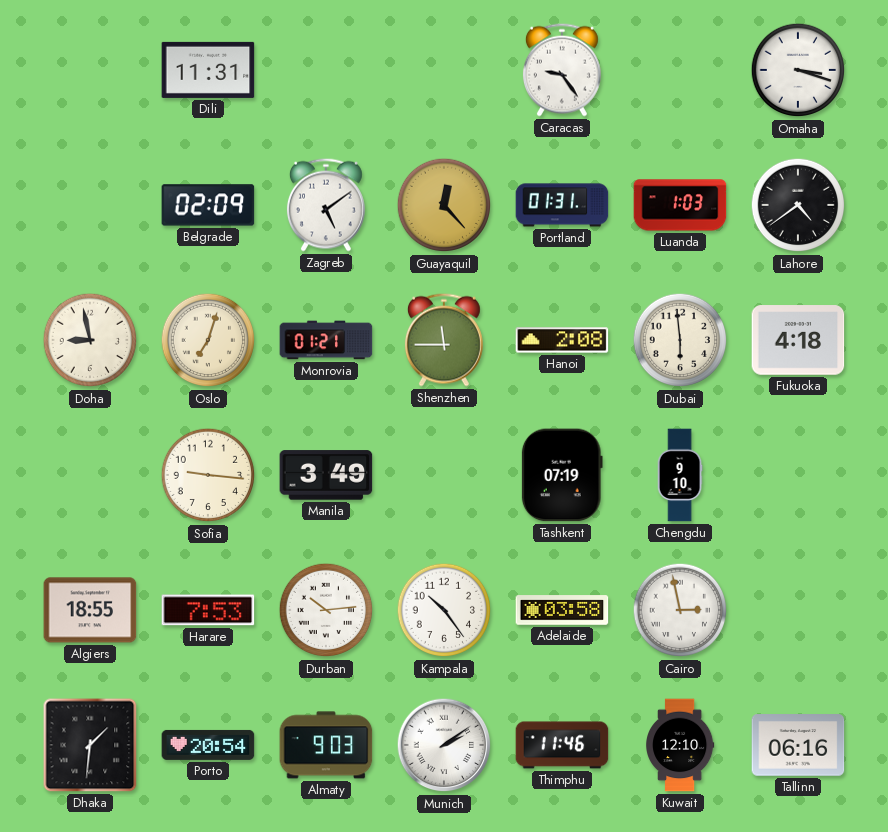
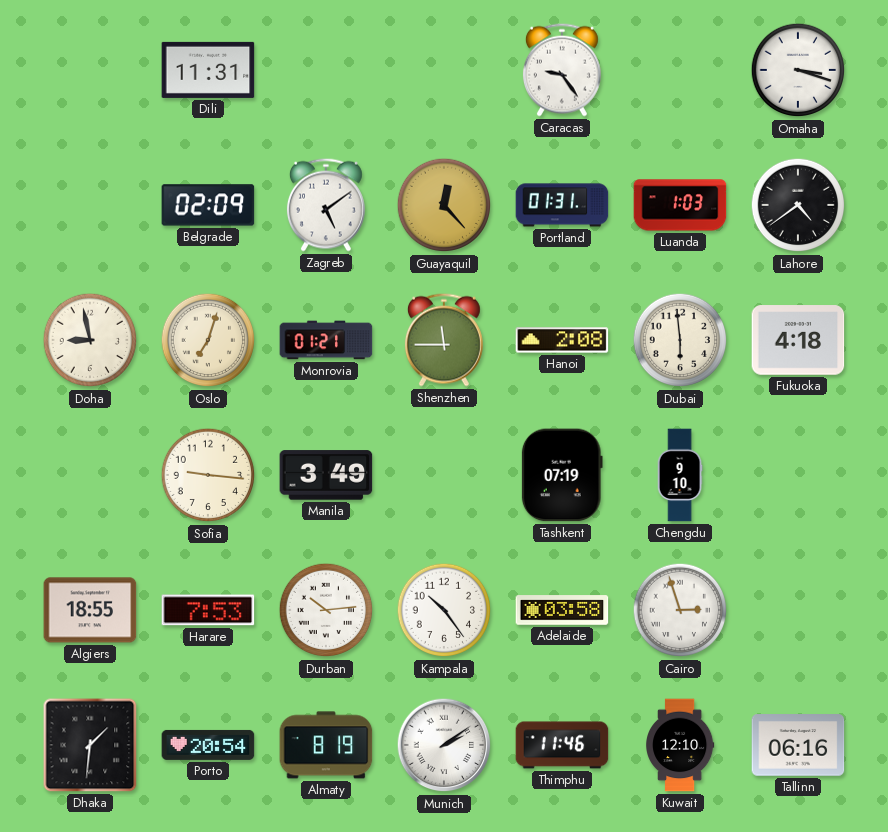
Cairo: 2:58 -> 2:57 (680, 610)
Almaty: 9:03 -> 8:19 (326, 745)
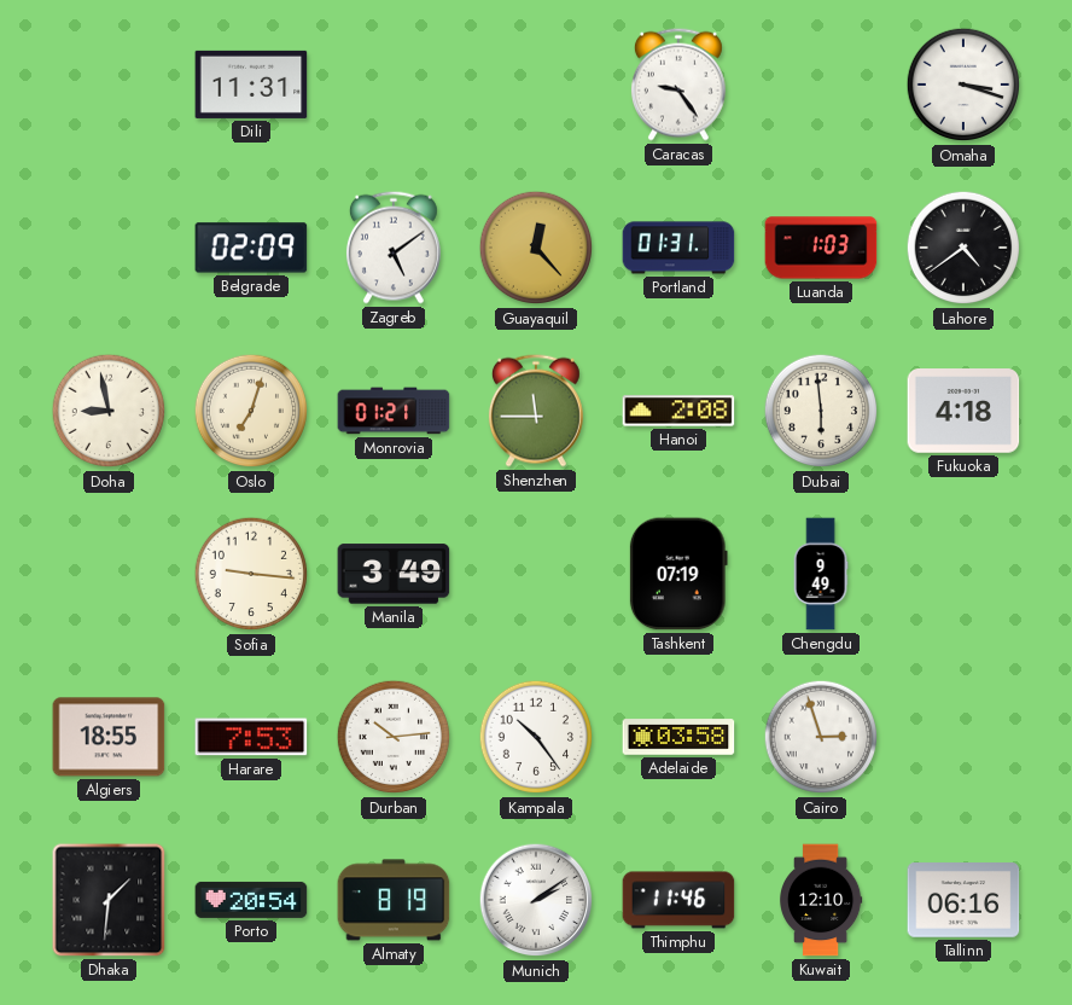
Chengdu: 9:10 -> 9:49 (821, 574)
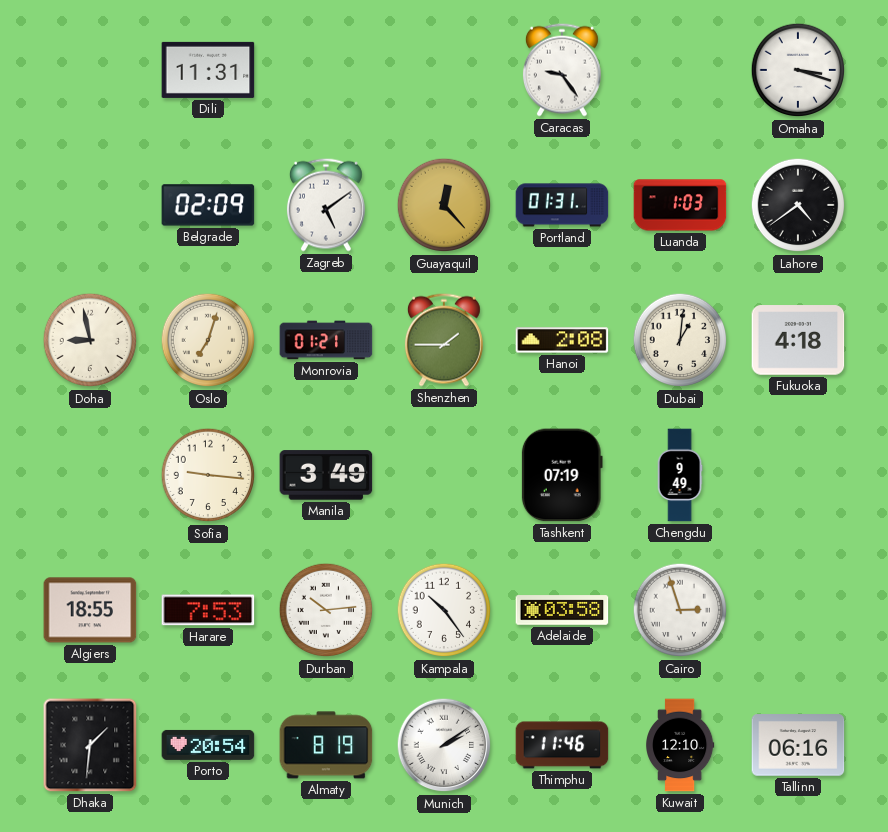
Shenzhen: 11:45 -> 1:45 (444, 340)
Dubai: 5:59 -> 1:01 (680, 340)
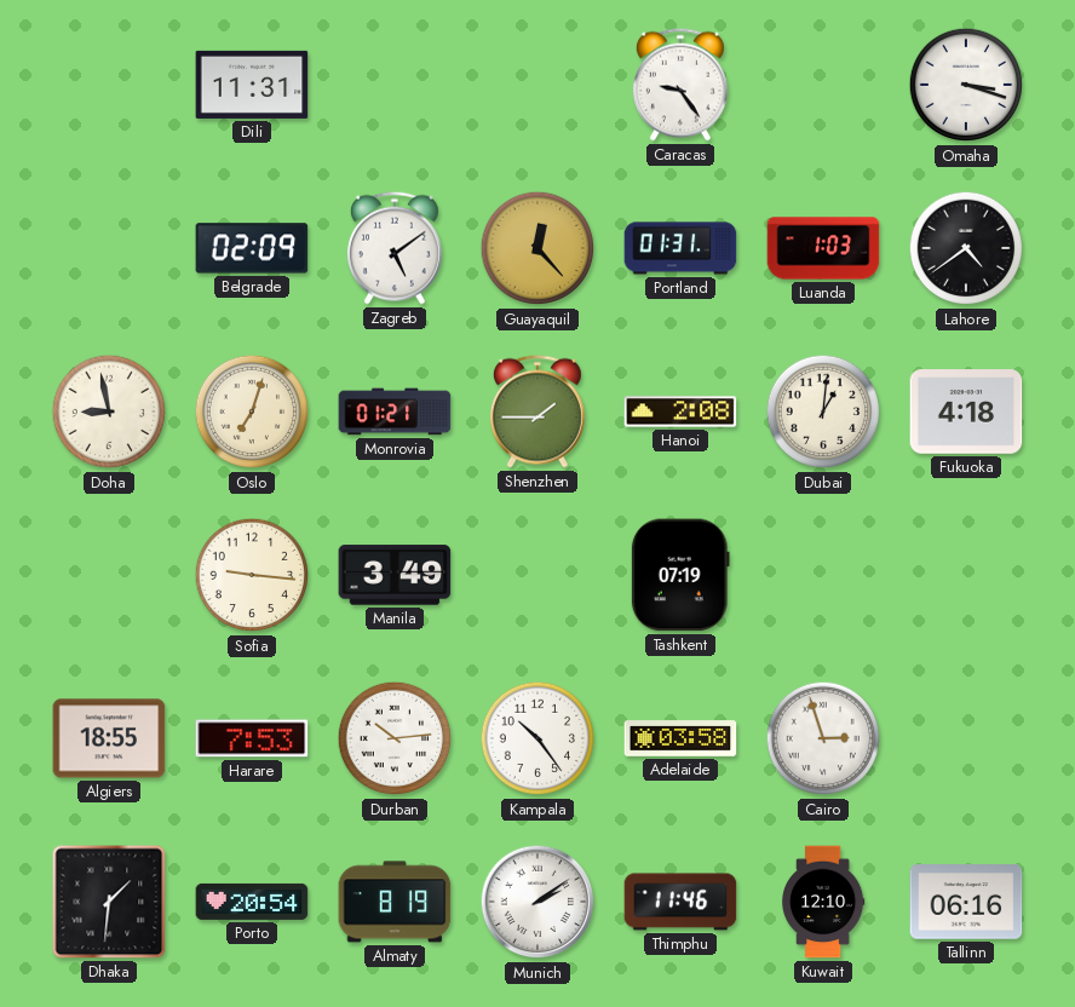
Chengdu: 9:49 -> none (680, 475)
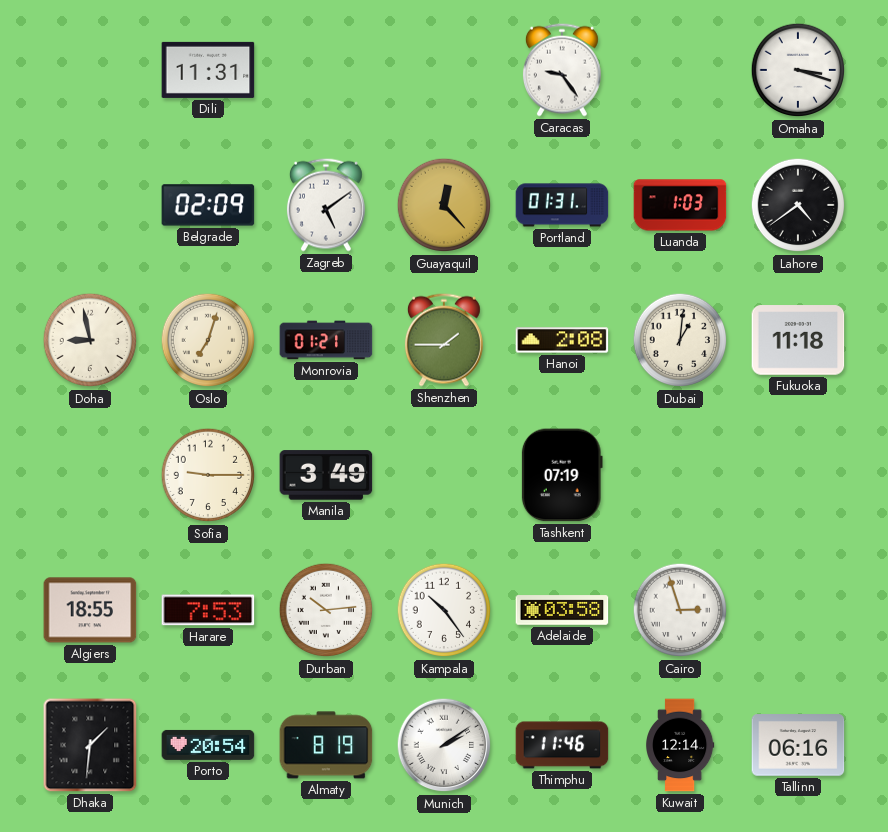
Fukuoka: 4:18 -> 11:18 (798, 340)
Sofia: 9:16 -> 9:15 (208, 475)
Kuwait: 12:10 -> 12:14 (680, 745)
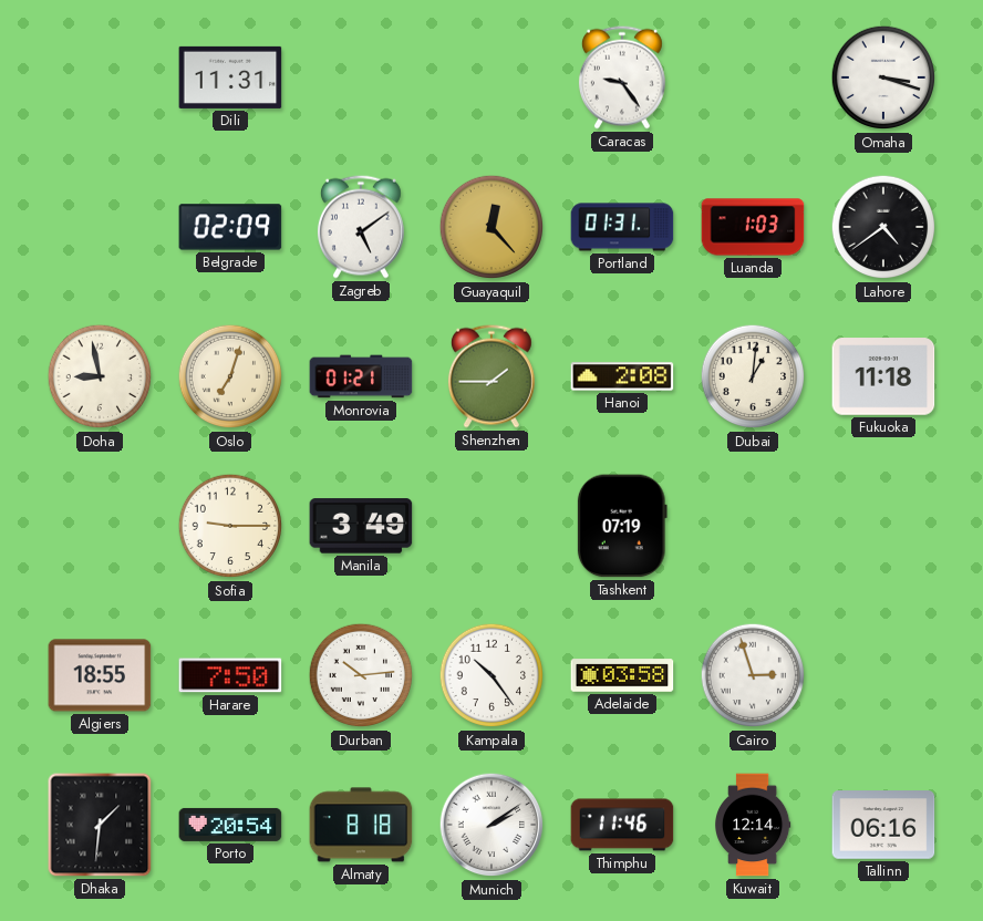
Harare: 7:53 -> 7:50 (230, 675)
Almaty: 8:19 -> 8:18 (361, 825)
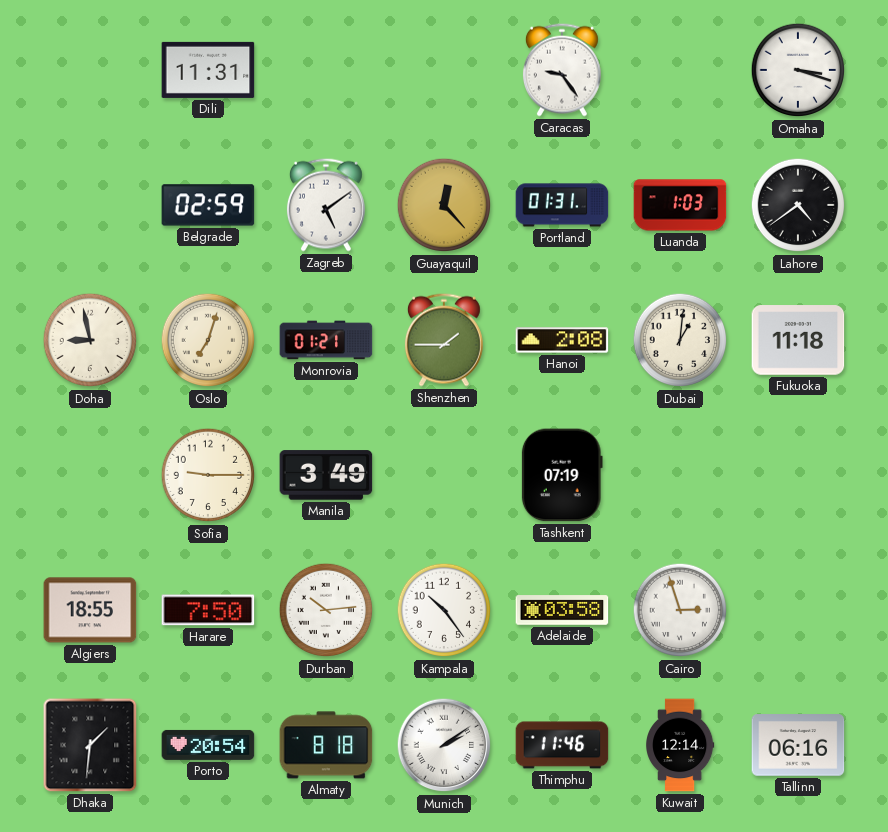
Belgrade: 02:09 -> 02:59 (208, 205)
